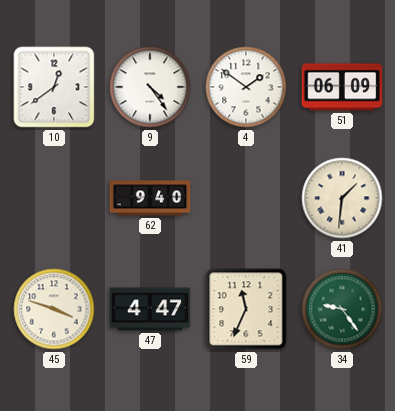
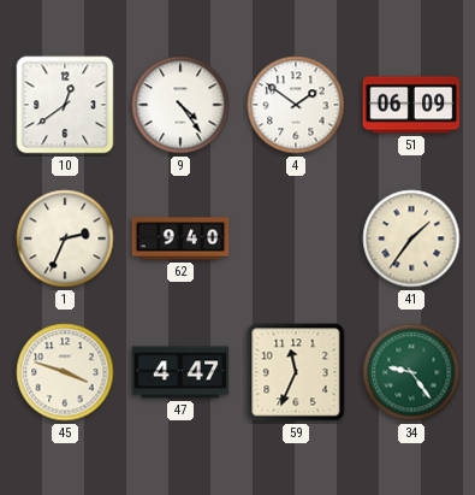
1: none -> 2:34 (65, 238)
41: 1:31 -> 1:36 (411, 238)
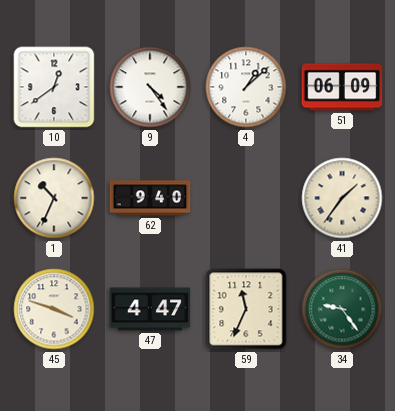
4: 1:51 -> 1:08 (246, 87)
1: 2:34 -> 10:34 (54, 198)
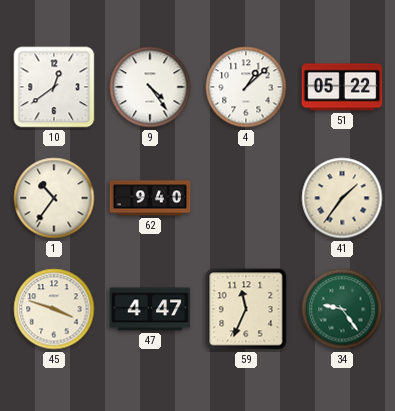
51: 06:09 -> 05:22 (342, 87)
1: 10:34 -> 10:36 (54, 198)
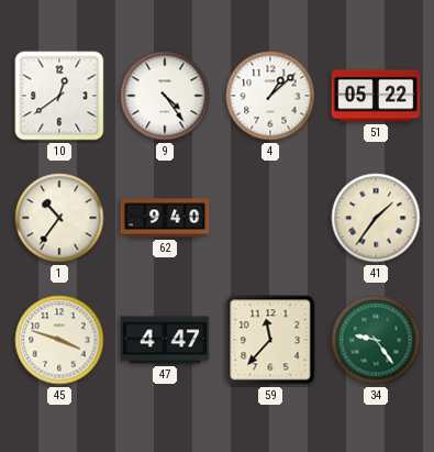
59: 11:34 -> 11:37 (270, 340)
